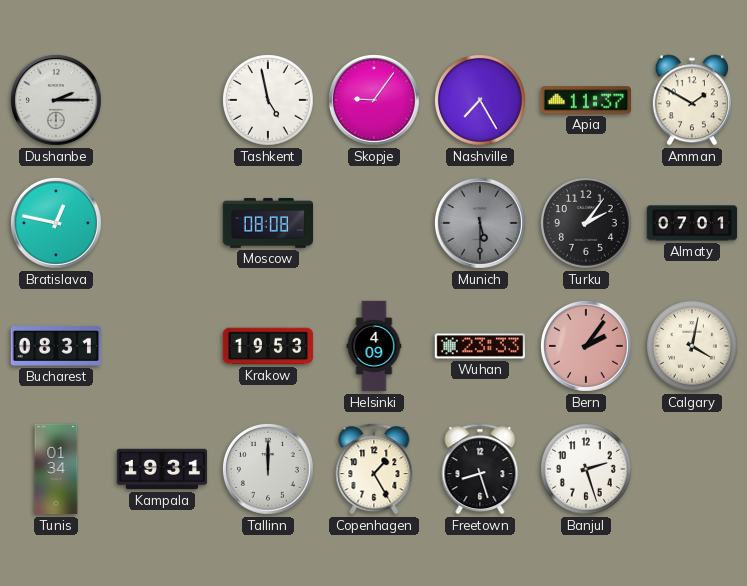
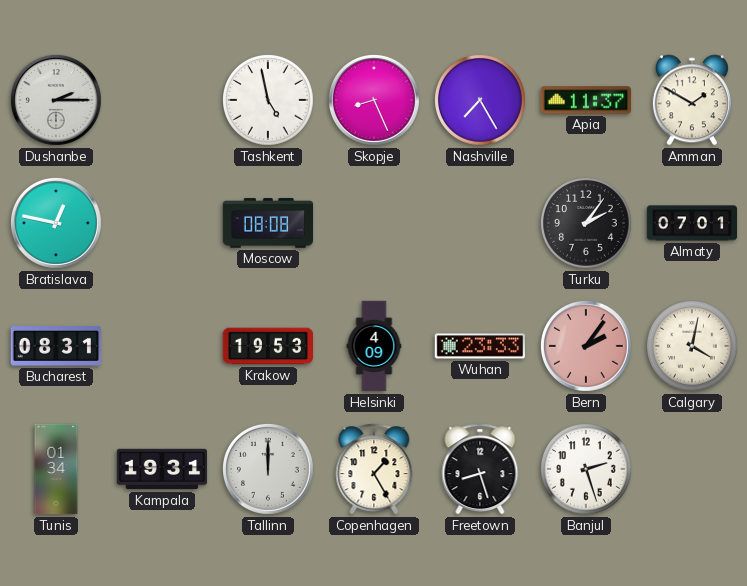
Skopje: 9:06 -> 8:26 (374, 100)
Munich: 5:30 -> none (480, 223)
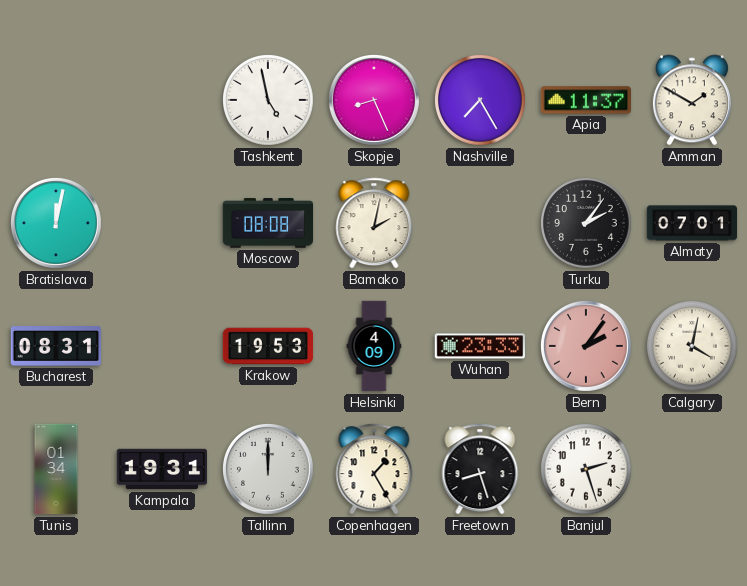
Dushanbe: 2:15 -> none (56, 100)
Bratislava: 12:47 -> 12:02 (56, 223)
Bamako: none -> 2:02 (374, 223)
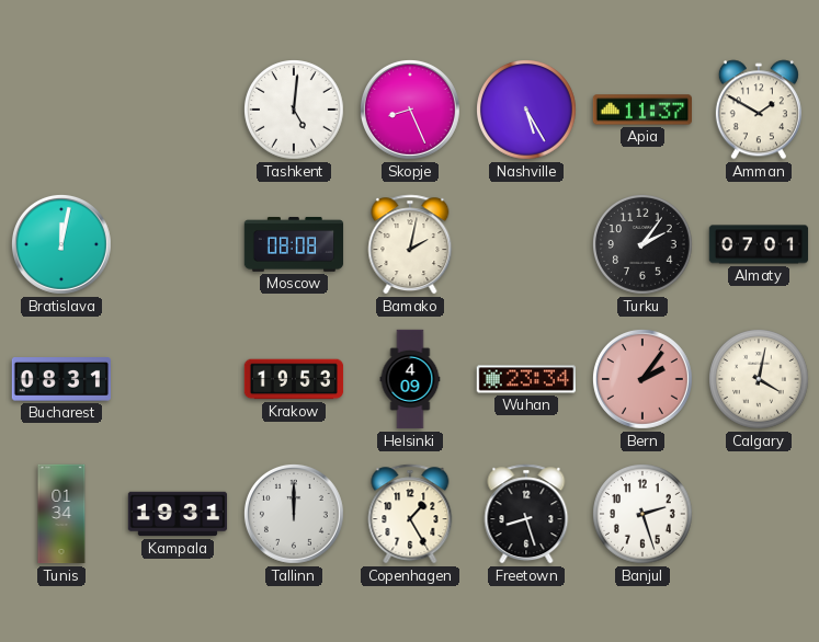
Tashkent: 4:58 -> 5:01 (295, 111)
Nashville: 7:25 -> 5:25 (527, 111)
Wuhan: 23:33 -> 23:34 (525, 379)
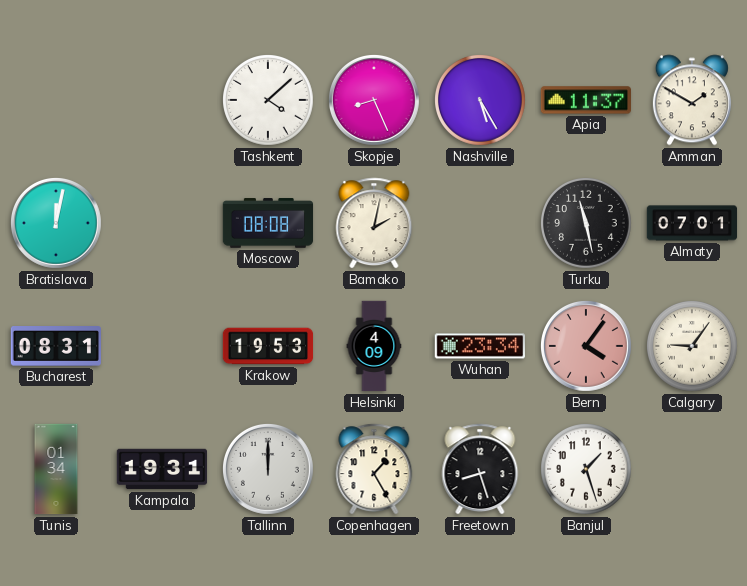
Tashkent: 5:01 -> 4:08 (269, 101)
Turku: 2:06 -> 11:28 (587, 224)
Bern: 2:06 -> 4:06 (586, 346)
Calgary: 4:02 -> 9:06 (693, 347)
Banjul: 2:27 -> 1:27 (587, 470)
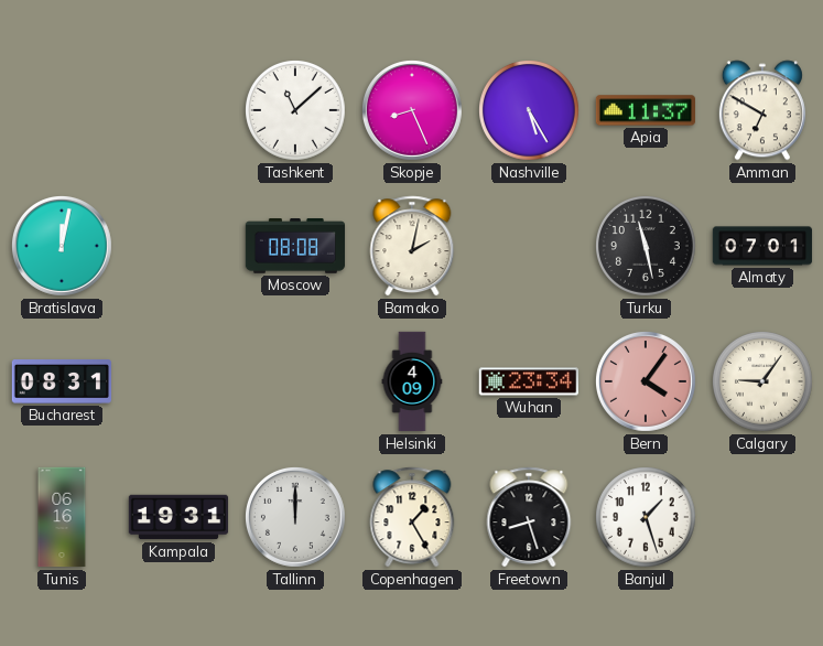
Tashkent: 4:08 -> 11:08 (296, 111)
Amman: 1:50 -> 6:50 (762, 110)
Krakow: 19:53 -> none (268, 346)
Tunis: 01:34 -> 06:16 (62, 517)
